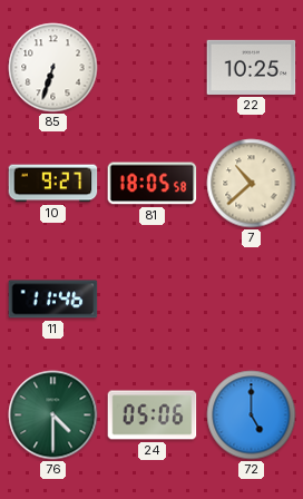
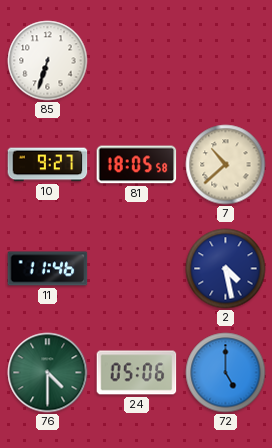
22: 10:25 -> none (252, 67)
2: none -> 4:28 (226, 269)
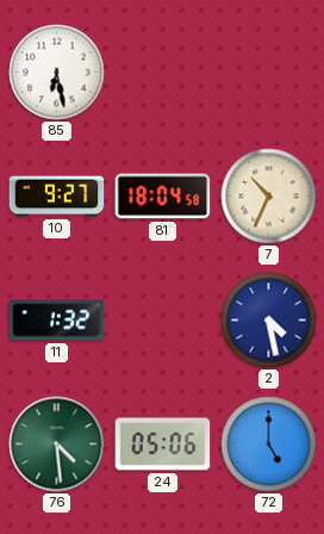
85: 6:33 -> 6:28 (57, 73)
81: 18:05 -> 18:04 (163, 197)
7: 10:38 -> 10:34 (269, 197)
11: 11:46 -> 1:32 (57, 321)
76: 4:30 -> 4:29 (57, 445)
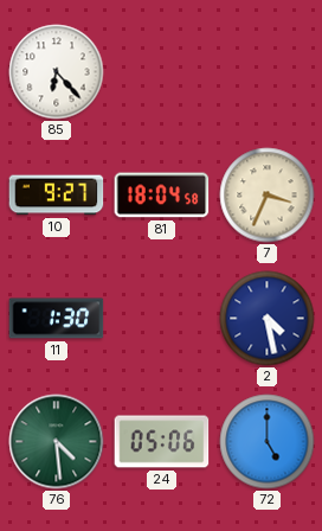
85: 6:28 -> 6:23 (57, 72)
7: 10:34 -> 3:34 (268, 196)
11: 1:32 -> 1:30 (57, 319)
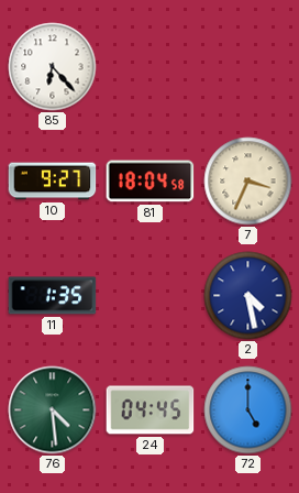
11: 1:30 -> 1:35 (53, 296)
24: 05:06 -> 04:45 (151, 410)
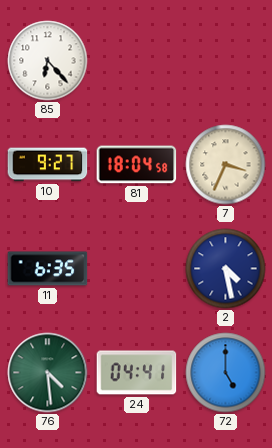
11: 1:35 -> 6:35 (48, 269)
24: 04:45 -> 04:41 (137, 373)
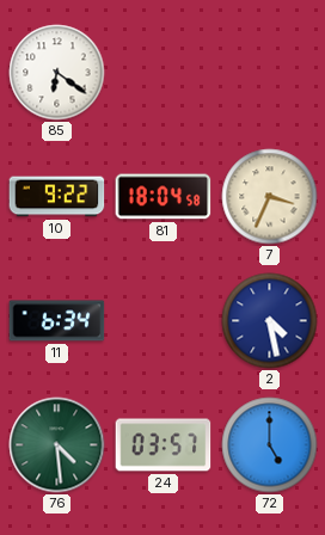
85: 6:23 -> 6:21 (57, 73)
10: 9:27 -> 9:22 (57, 197)
11: 6:35 -> 6:34 (57, 321)
24: 04:41 -> 03:57 (164, 445)
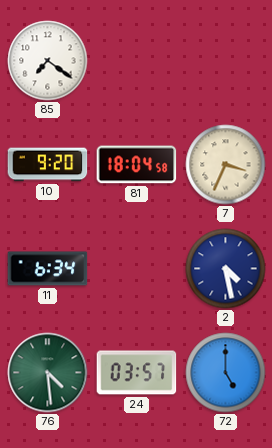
85: 6:21 -> 7:21 (48, 61)
10: 9:22 -> 9:20 (48, 165)
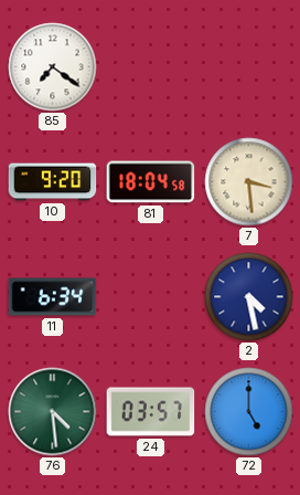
7: 3:34 -> 3:29 (249, 182)
